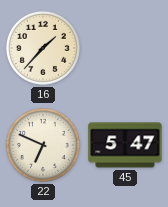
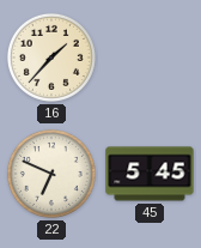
45: 5:47 -> 5:45 (150, 174)
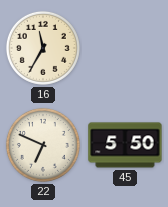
16: 1:37 -> 11:35 (43, 48)
45: 5:45 -> 5:50 (125, 145)
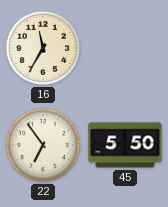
22: 6:49 -> 6:54 (43, 145)
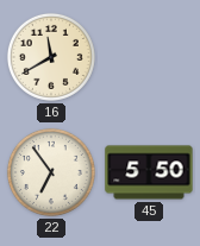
16: 11:35 -> 11:40 (51, 57)
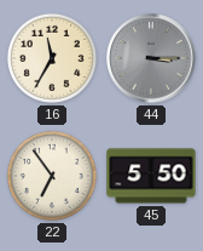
16: 11:40 -> 11:35 (52, 58)
44: none -> 3:15 (151, 58)
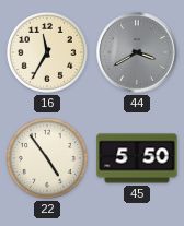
44: 3:15 -> 3:40 (137, 52)
22: 6:54 -> 4:54 (47, 158)
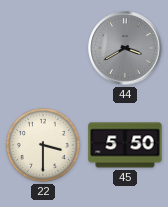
16: 11:35 -> none (47, 52)
22: 4:54 -> 3:30 (43, 145)
